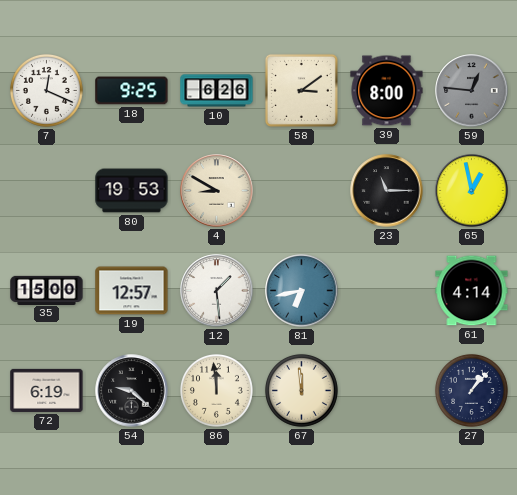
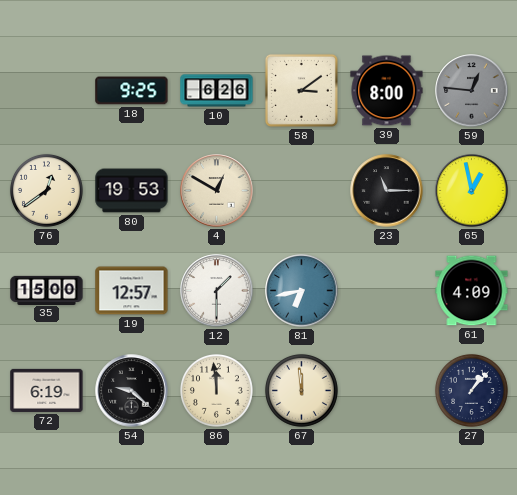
7: 12:19 -> none (46, 90)
76: none -> 12:39 (46, 190)
4: 8:50 -> 12:50 (217, 191)
12: 1:29 -> 1:30 (217, 291)
61: 4:14 -> 4:09 (472, 291)
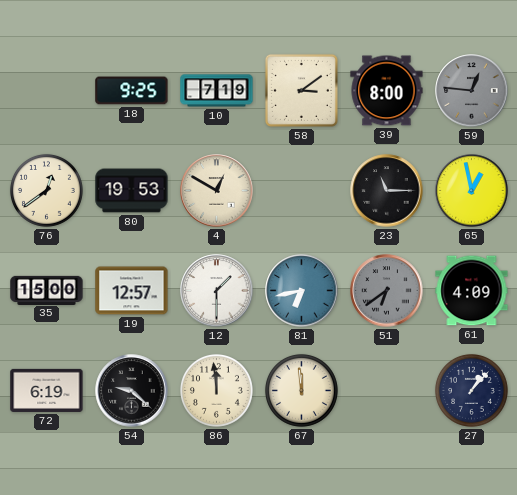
10: 6:26 -> 7:19 (217, 91)
51: none -> 6:39 (387, 291)
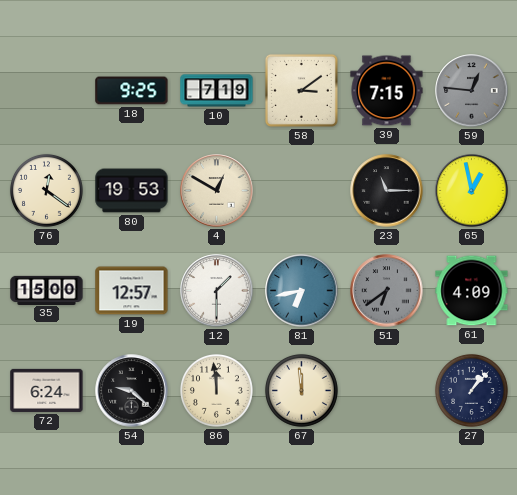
39: 8:00 -> 7:15 (387, 91)
76: 12:39 -> 12:21 (46, 190)
72: 6:19 -> 6:24 (47, 390)
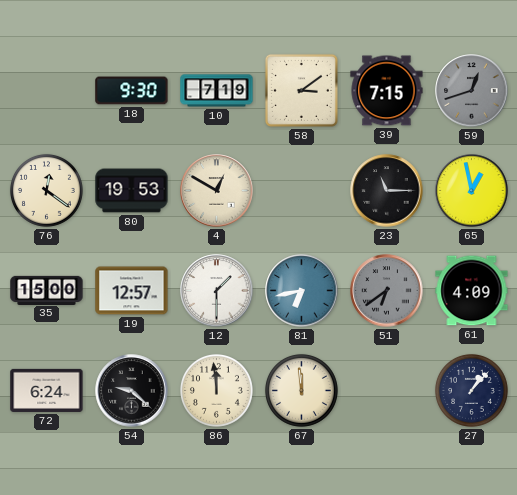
18: 9:25 -> 9:30 (132, 91)
59: 12:46 -> 12:42 (472, 91)
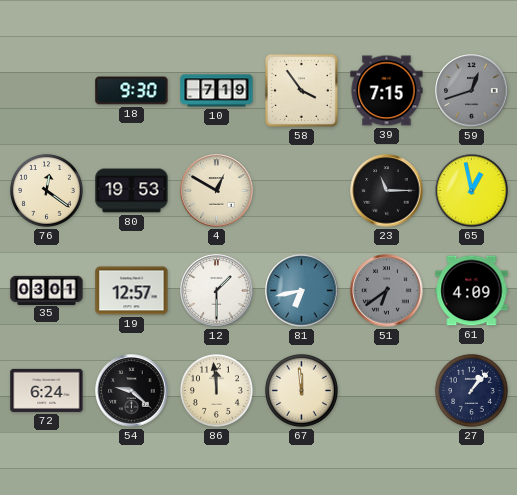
58: 3:09 -> 3:54 (301, 90)
35: 15:00 -> 03:01 (47, 290)
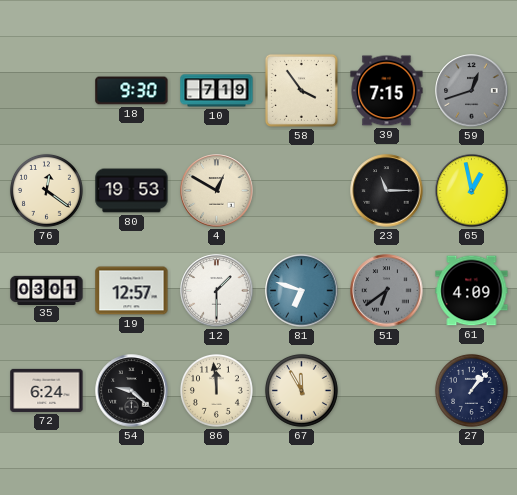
81: 6:43 -> 6:48 (302, 291)
67: 11:59 -> 11:55 (301, 390)
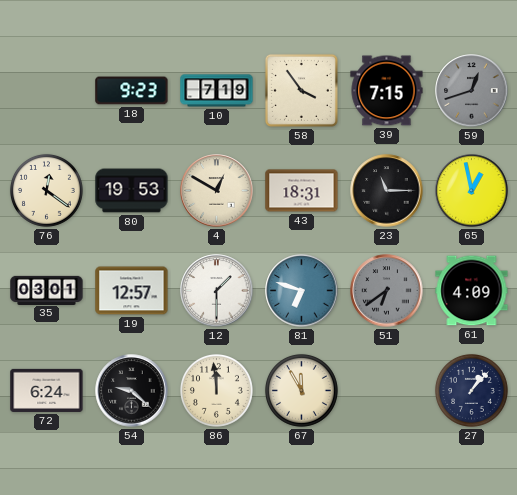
18: 9:30 -> 9:23 (132, 91)
43: none -> 18:31 (302, 191)
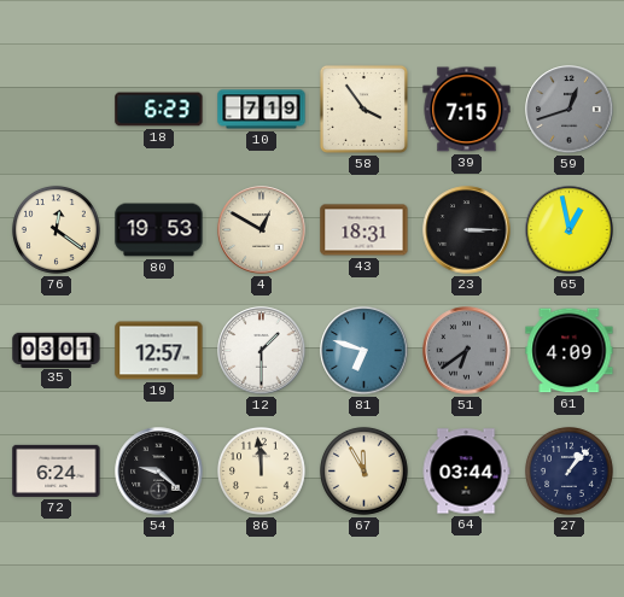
18: 9:23 -> 6:23 (159, 110)
23: 11:15 -> 3:15 (467, 230)
64: none -> 03:44 (466, 472)
